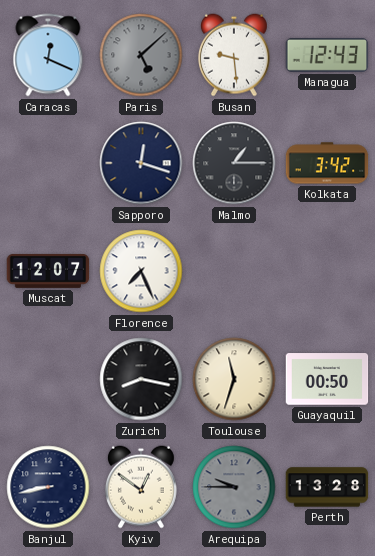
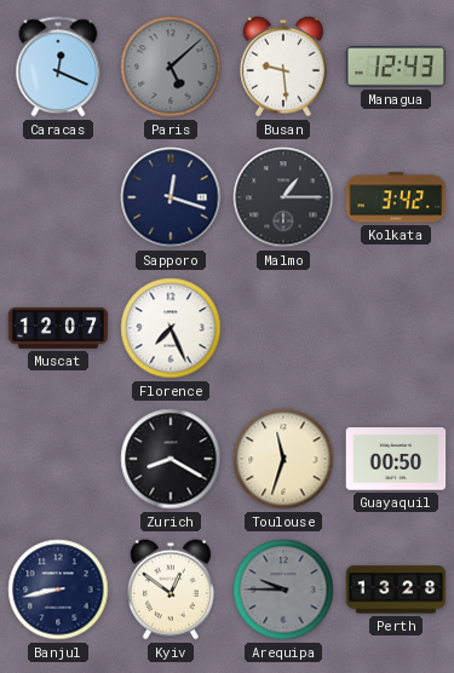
Zurich: 8:17 -> 8:20 (171, 459)
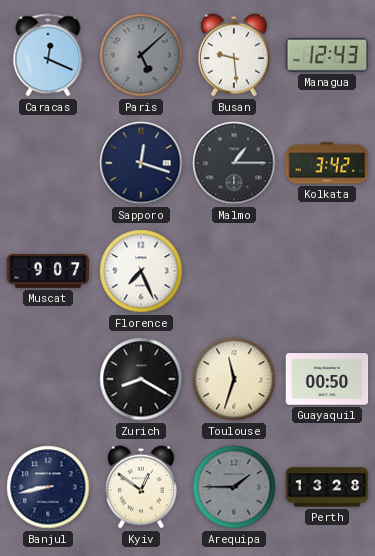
Muscat: 12:07 -> 9:07 (48, 271)
Arequipa: 9:45 -> 1:45 (234, 487)
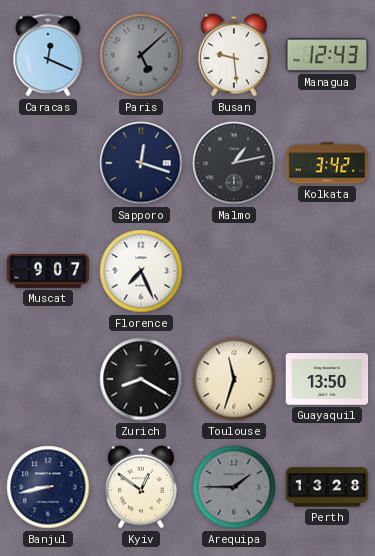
Malmo: 1:15 -> 1:13 (234, 163)
Guayaquil: 00:50 -> 13:50 (327, 379)
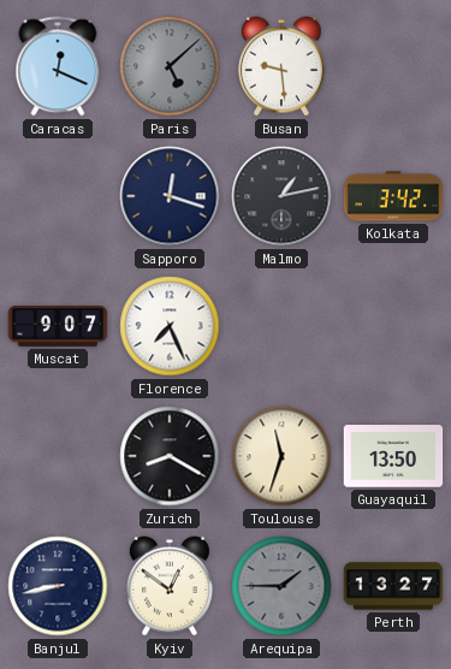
Managua: 12:43 -> none (327, 55)
Perth: 13:28 -> 13:27 (393, 586)
